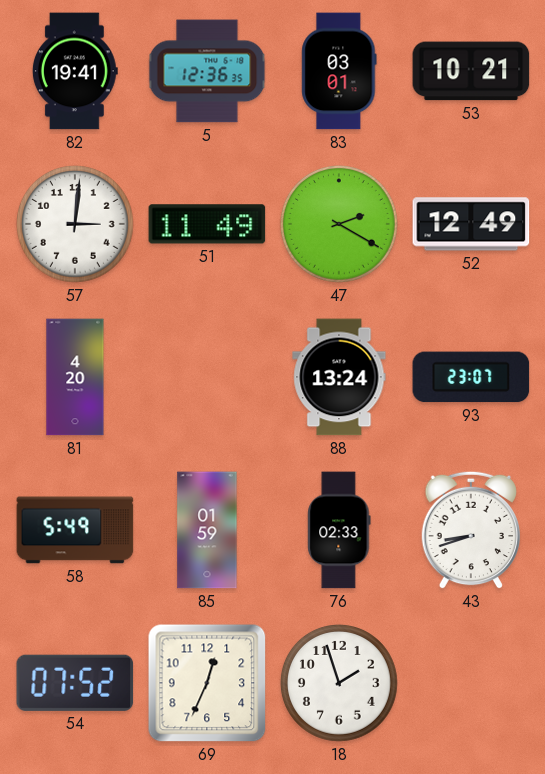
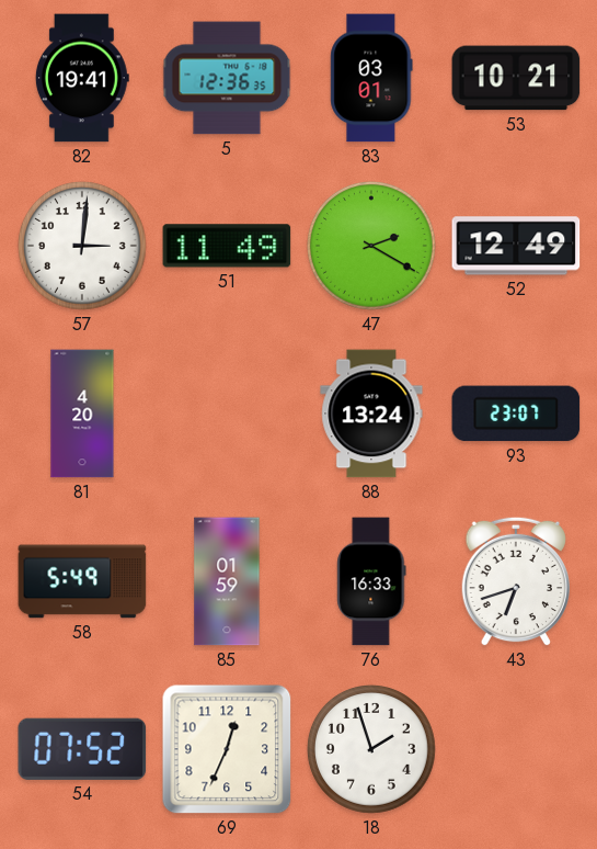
76: 02:33 -> 16:33 (371, 581)
43: 8:42 -> 6:42 (515, 581)
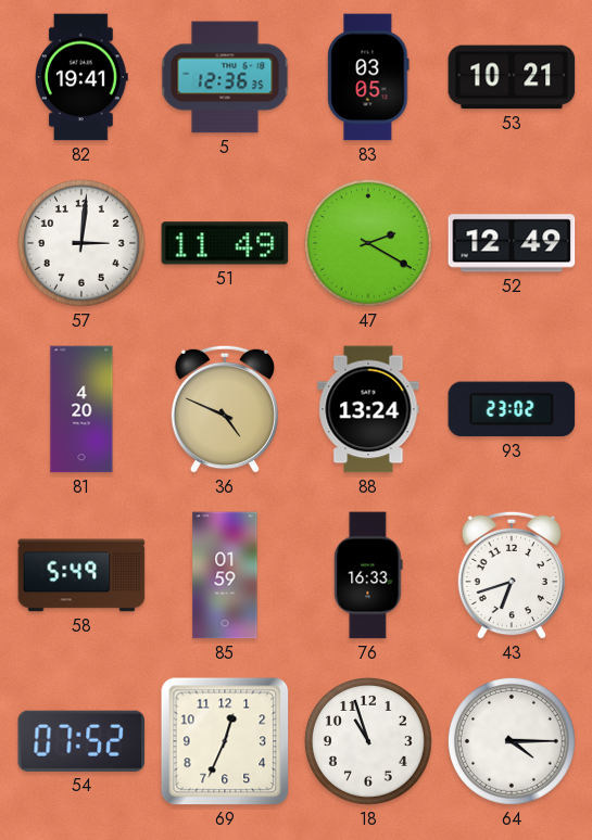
83: 03:01 -> 03:05 (368, 77)
36: none -> 4:49 (224, 409)
93: 23:07 -> 23:02 (512, 409)
18: 1:57 -> 10:57 (368, 741)
64: none -> 4:15 (512, 741)
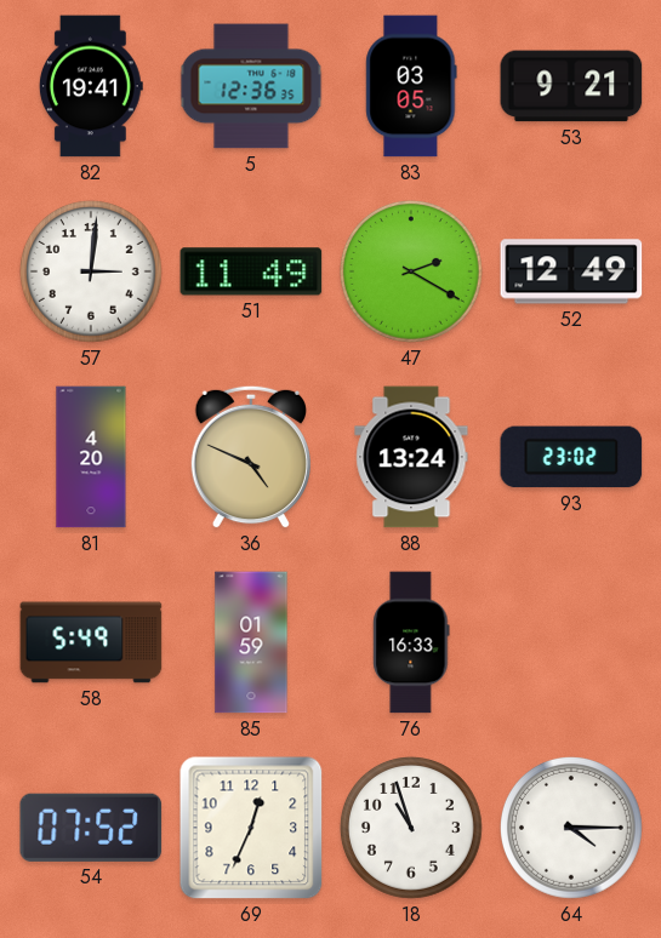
53: 10:21 -> 9:21 (571, 86)
43: 6:42 -> none (511, 575)
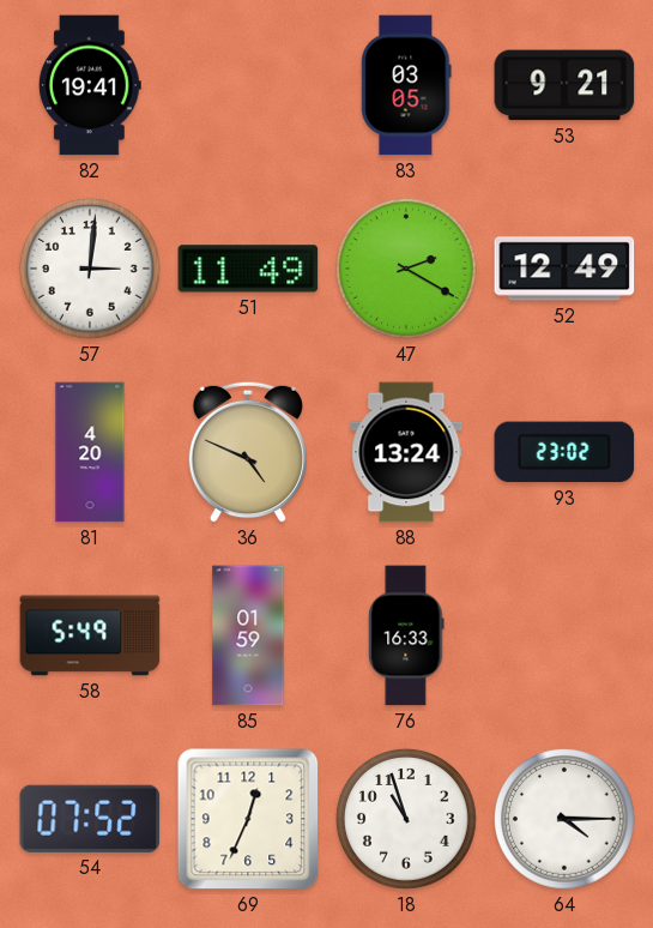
5: 12:36 -> none (251, 86)
